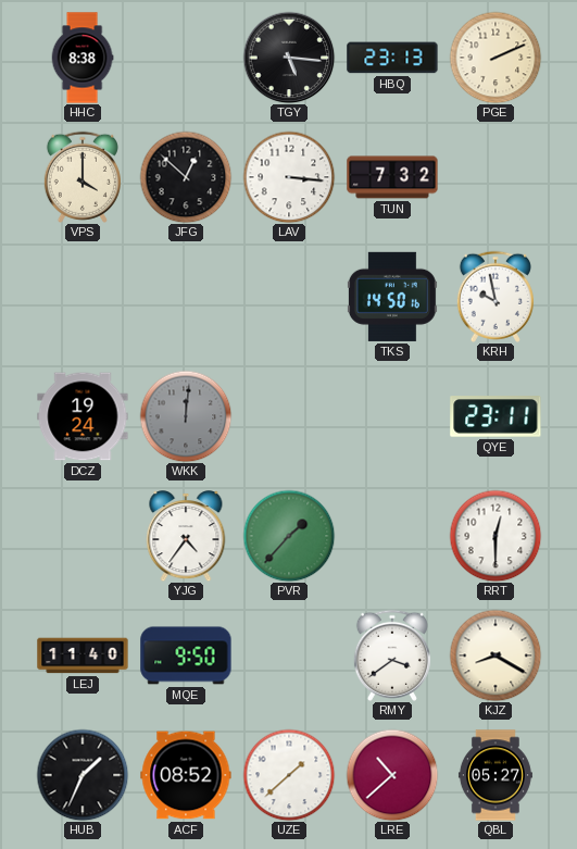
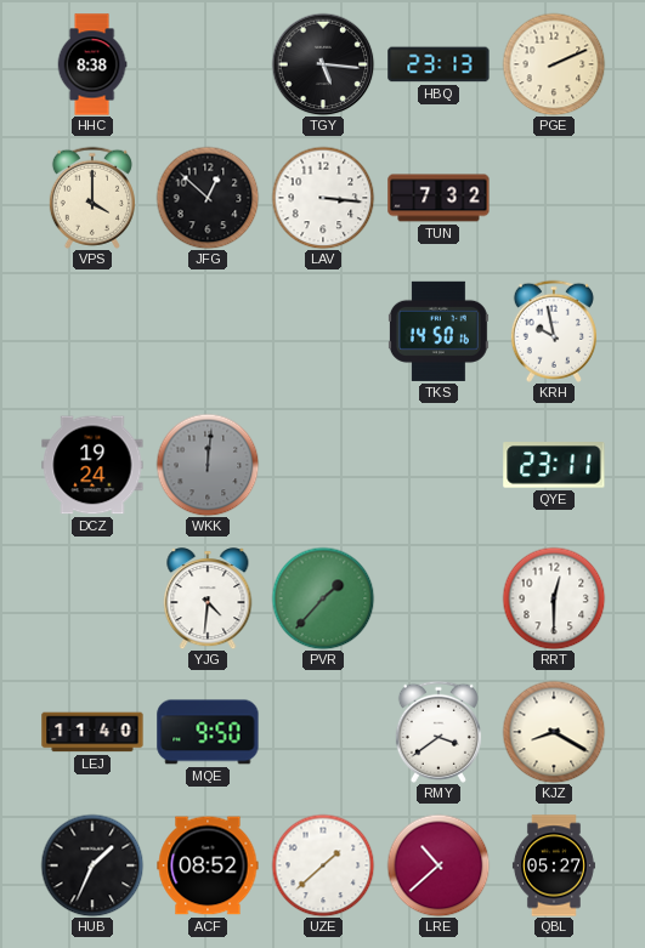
YJG: 4:36 -> 4:31 (208, 598)
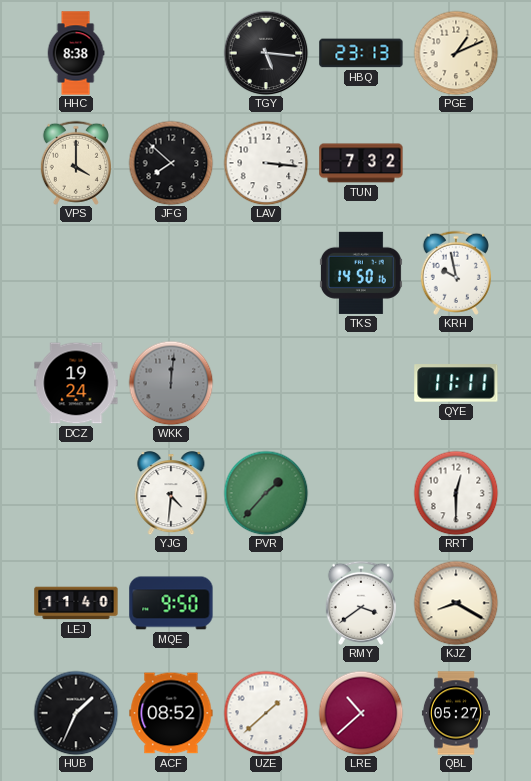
PGE: 2:11 -> 1:11 (456, 53)
JFG: 12:52 -> 7:52 (171, 163)
QYE: 23:11 -> 11:11 (456, 383)
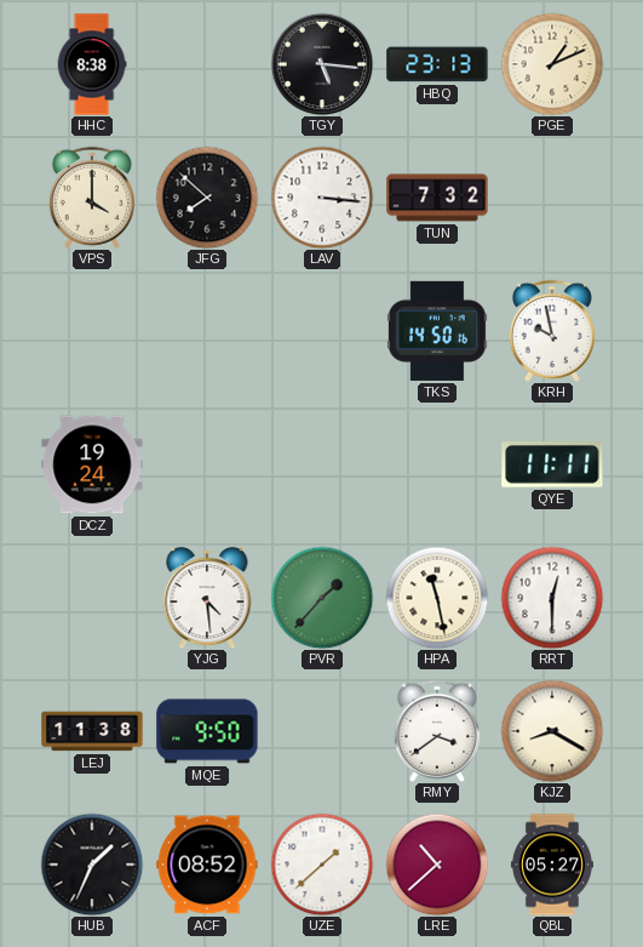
WKK: 12:01 -> none (171, 383)
YJG: 4:31 -> 4:29 (207, 598)
HPA: none -> 11:28 (437, 598)
LEJ: 11:40 -> 11:38 (92, 731)
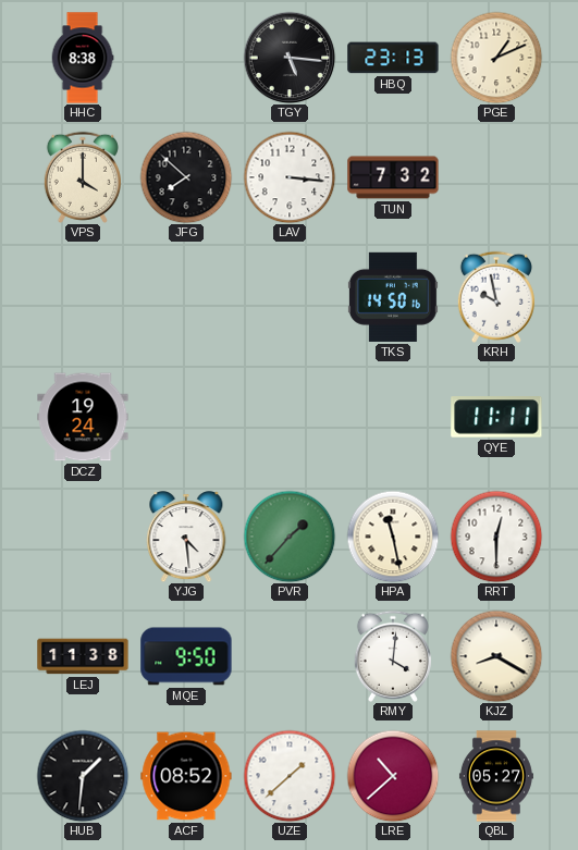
RMY: 3:39 -> 4:01 (393, 656)
HUB: 1:34 -> 1:31 (83, 776)
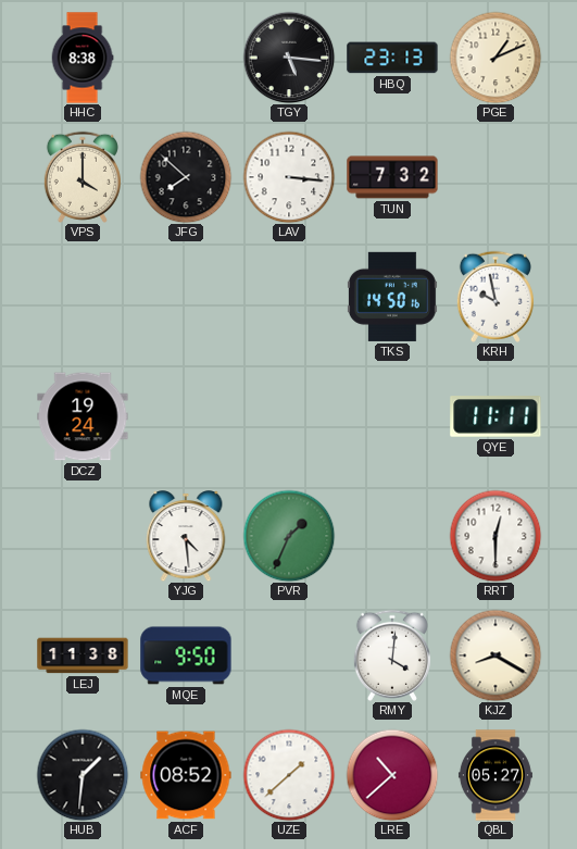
PVR: 1:37 -> 1:34 (289, 536)
HPA: 11:28 -> none (393, 537)
